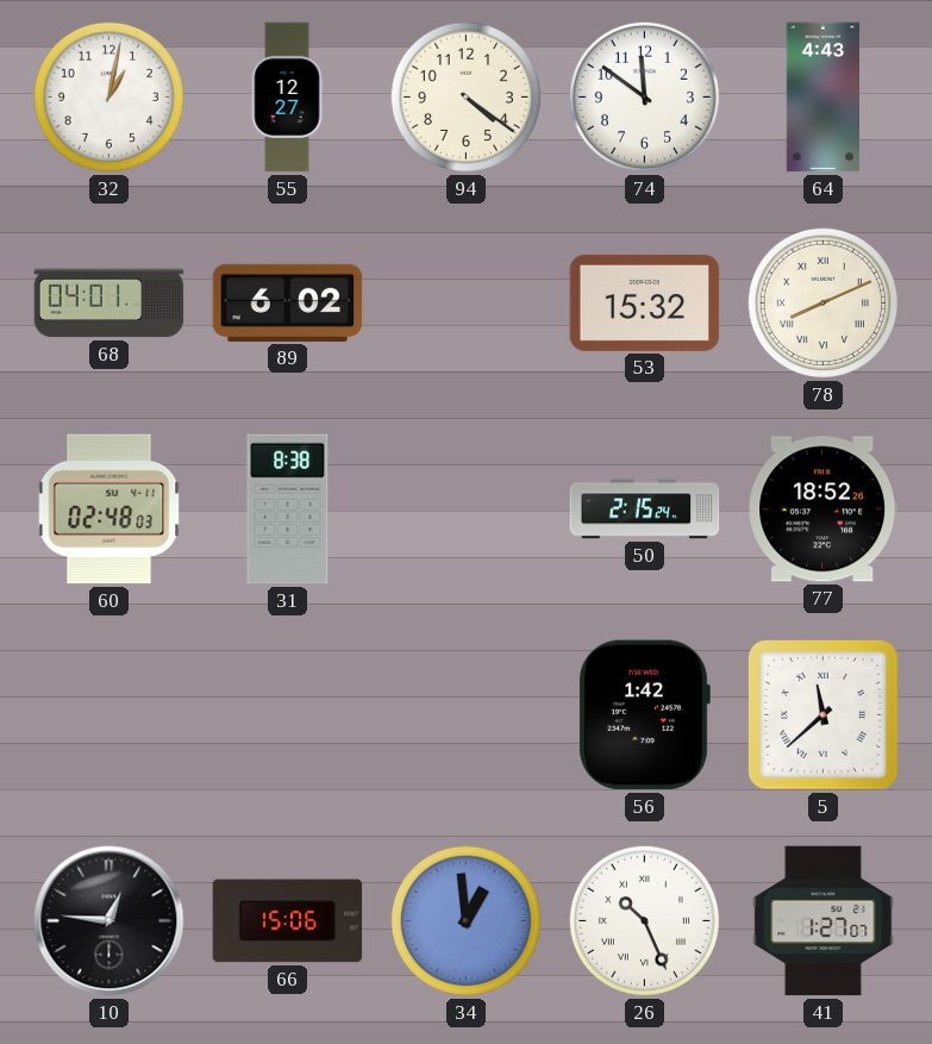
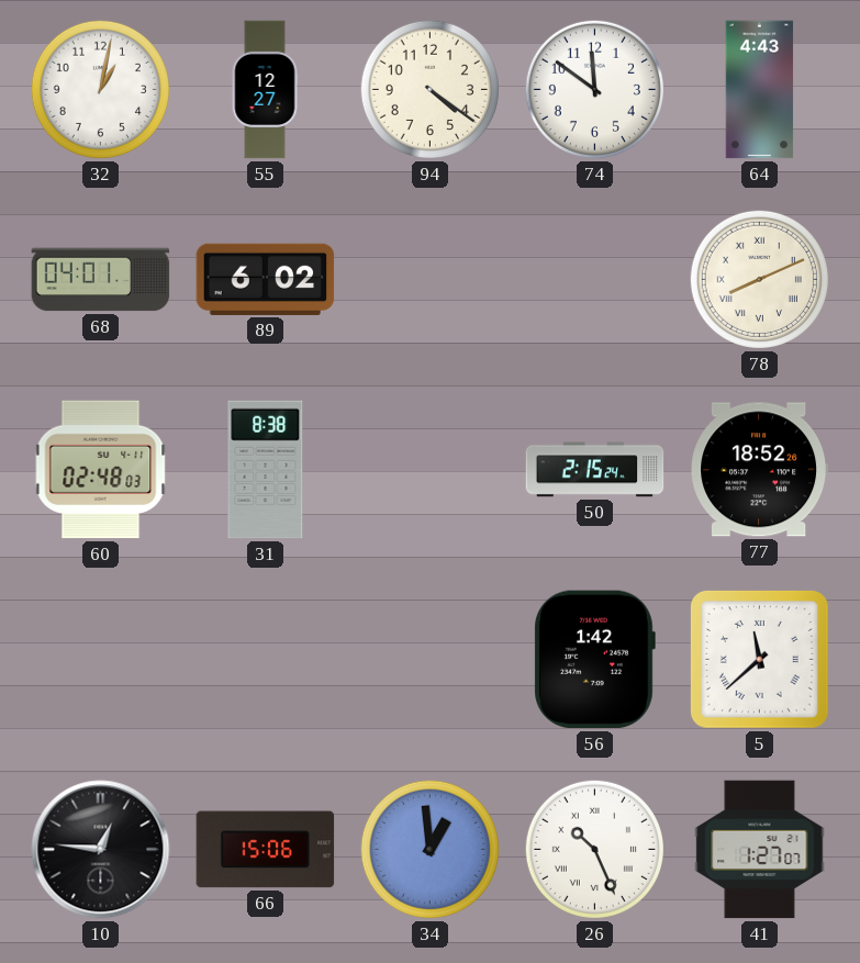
53: 15:32 -> none (645, 302)
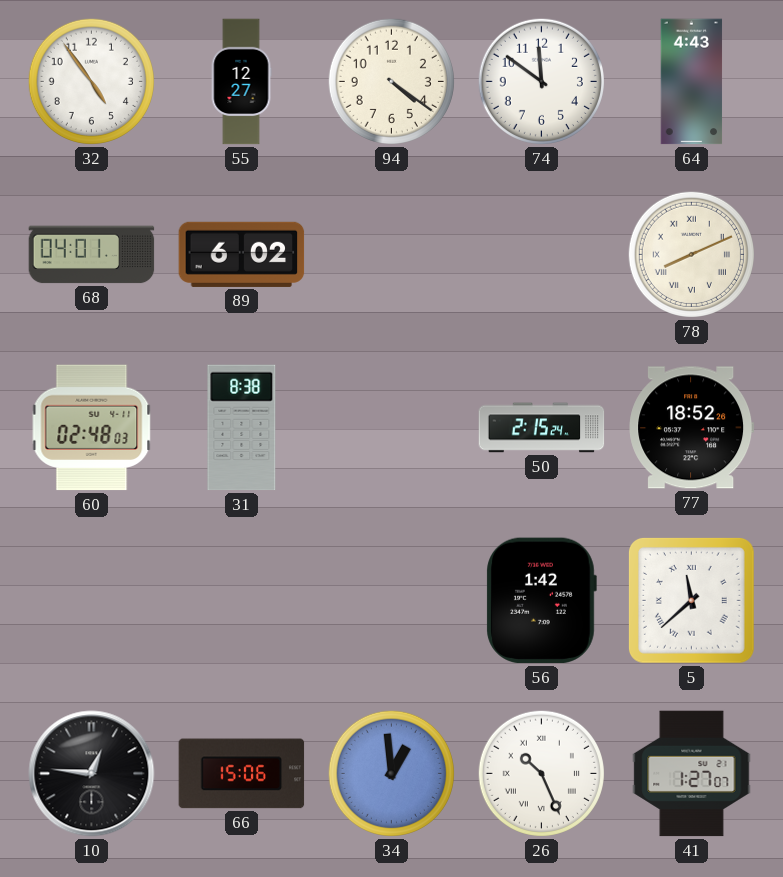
32: 1:02 -> 4:54 (91, 81)
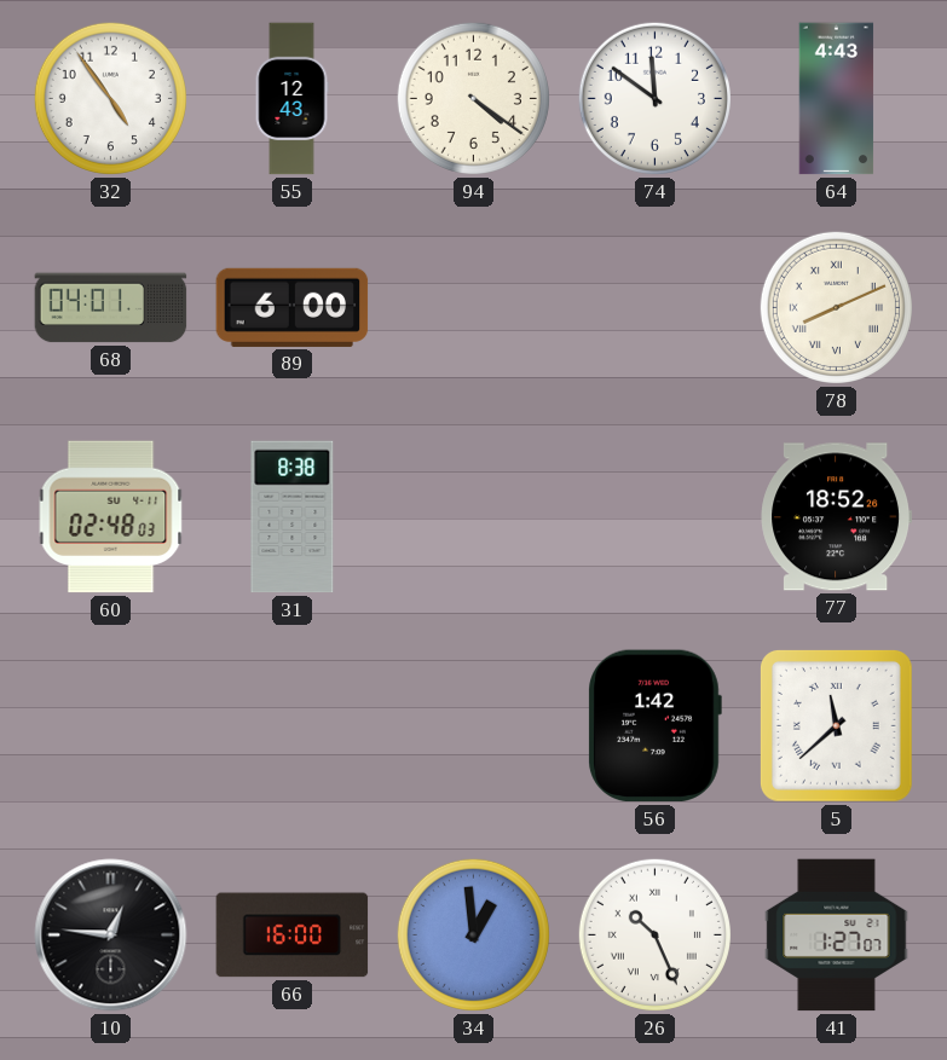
55: 12:27 -> 12:43 (291, 99)
89: 6:02 -> 6:00 (293, 307)
50: 2:15 -> none (542, 428)
66: 15:06 -> 16:00 (293, 936)
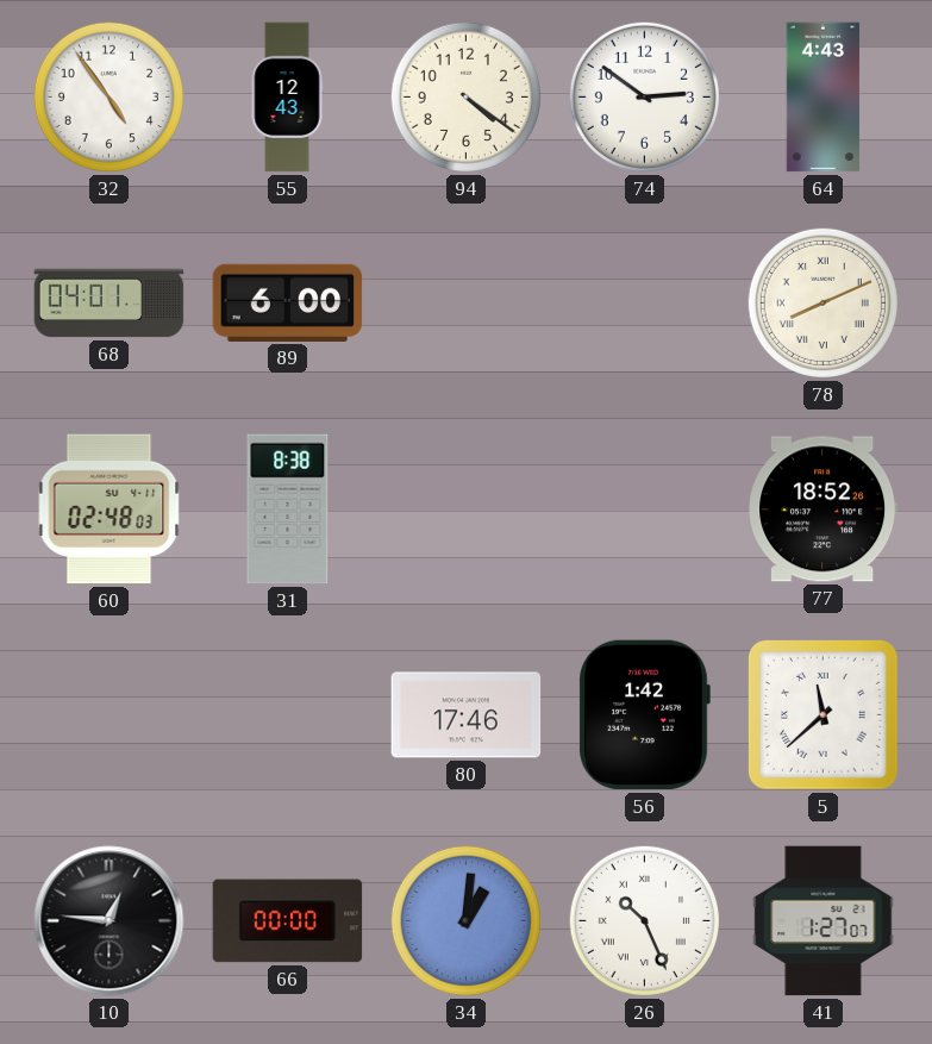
74: 11:51 -> 2:51 (644, 96)
80: none -> 17:46 (467, 715)
66: 16:00 -> 00:00 (288, 921)
34: 12:59 -> 1:01 (465, 920)
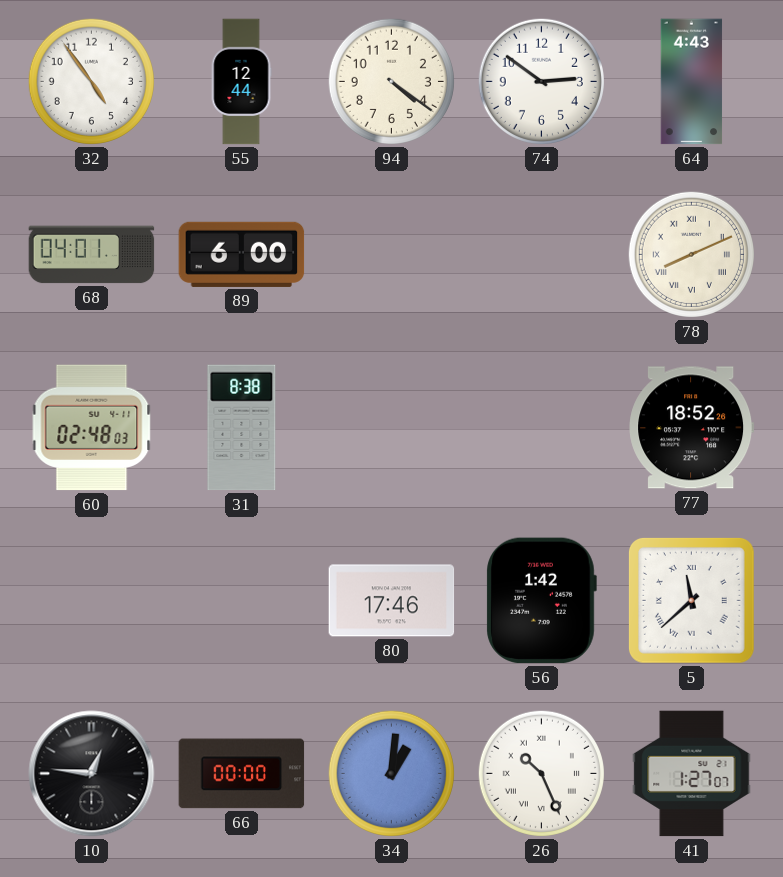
55: 12:43 -> 12:44 (241, 82)
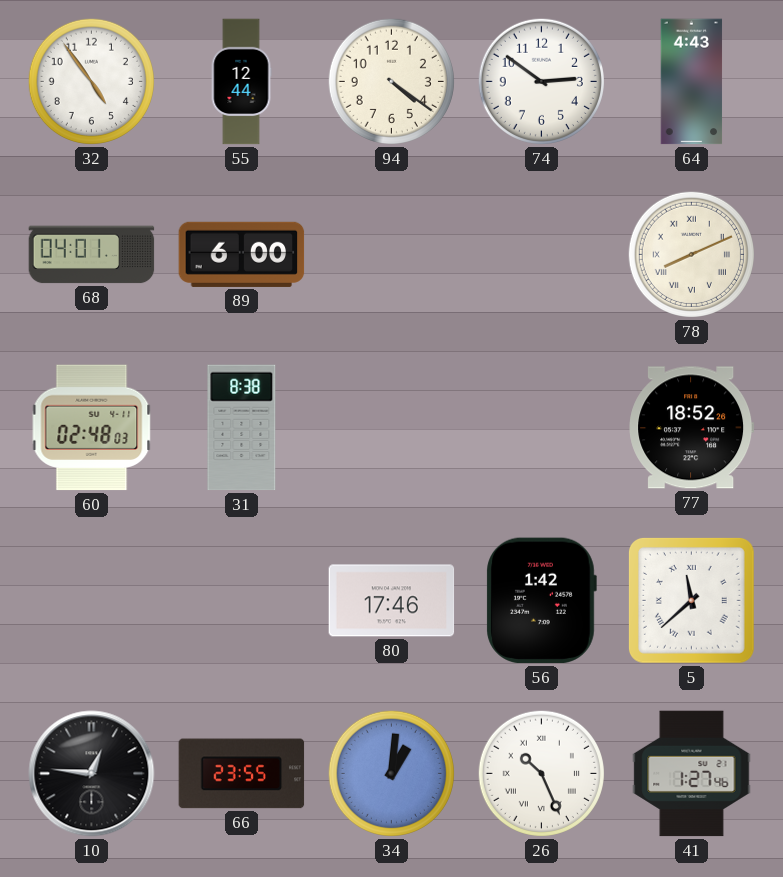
66: 00:00 -> 23:55 (242, 774)
41: 1:27:07 -> 1:27:46 (692, 774)
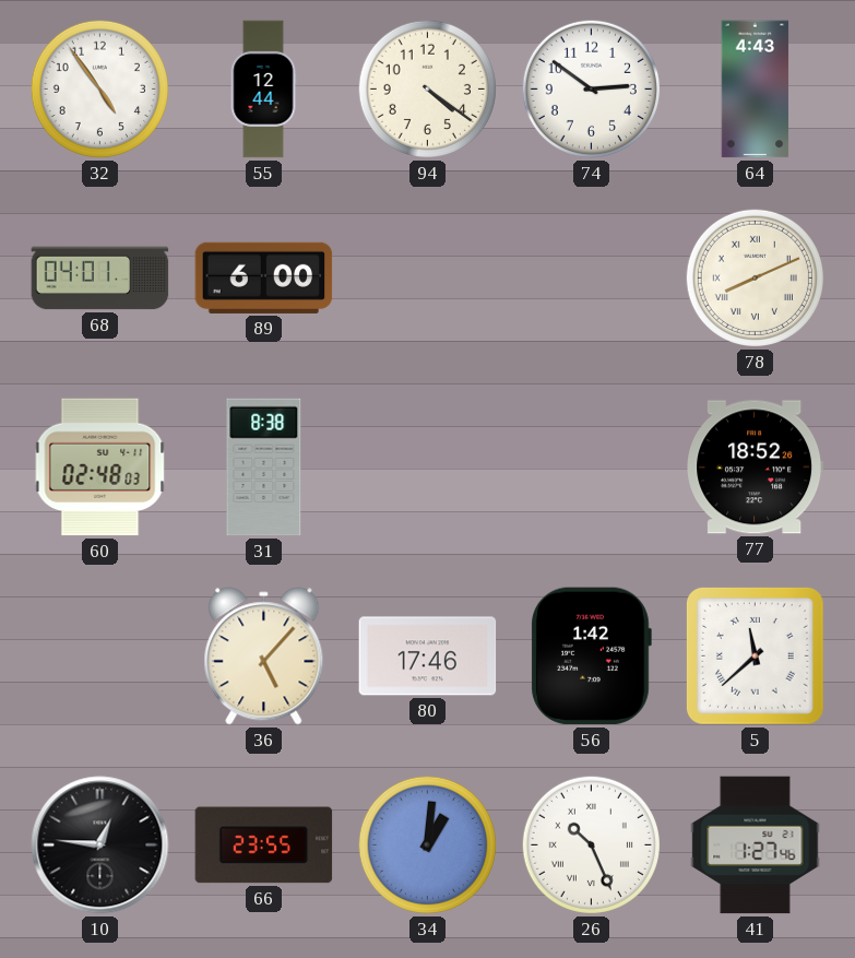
36: none -> 5:07 (264, 657)
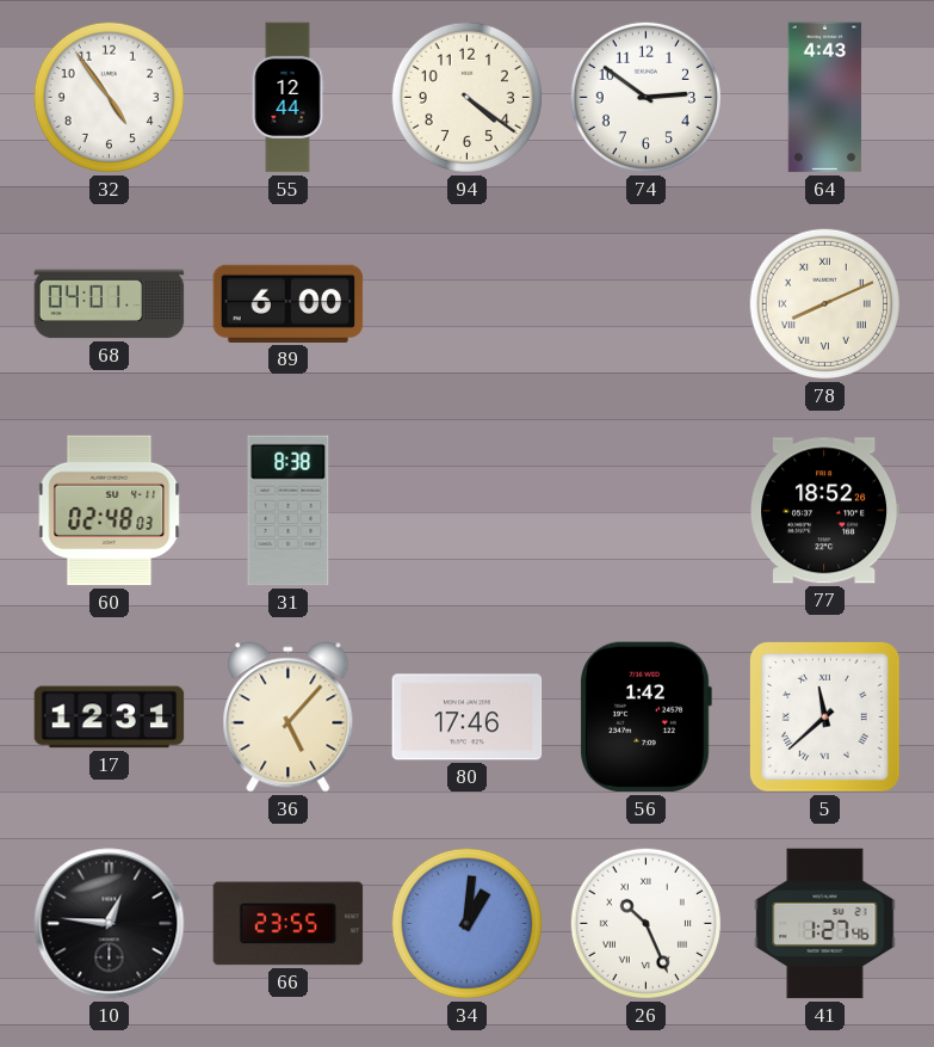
17: none -> 12:31 (110, 717)
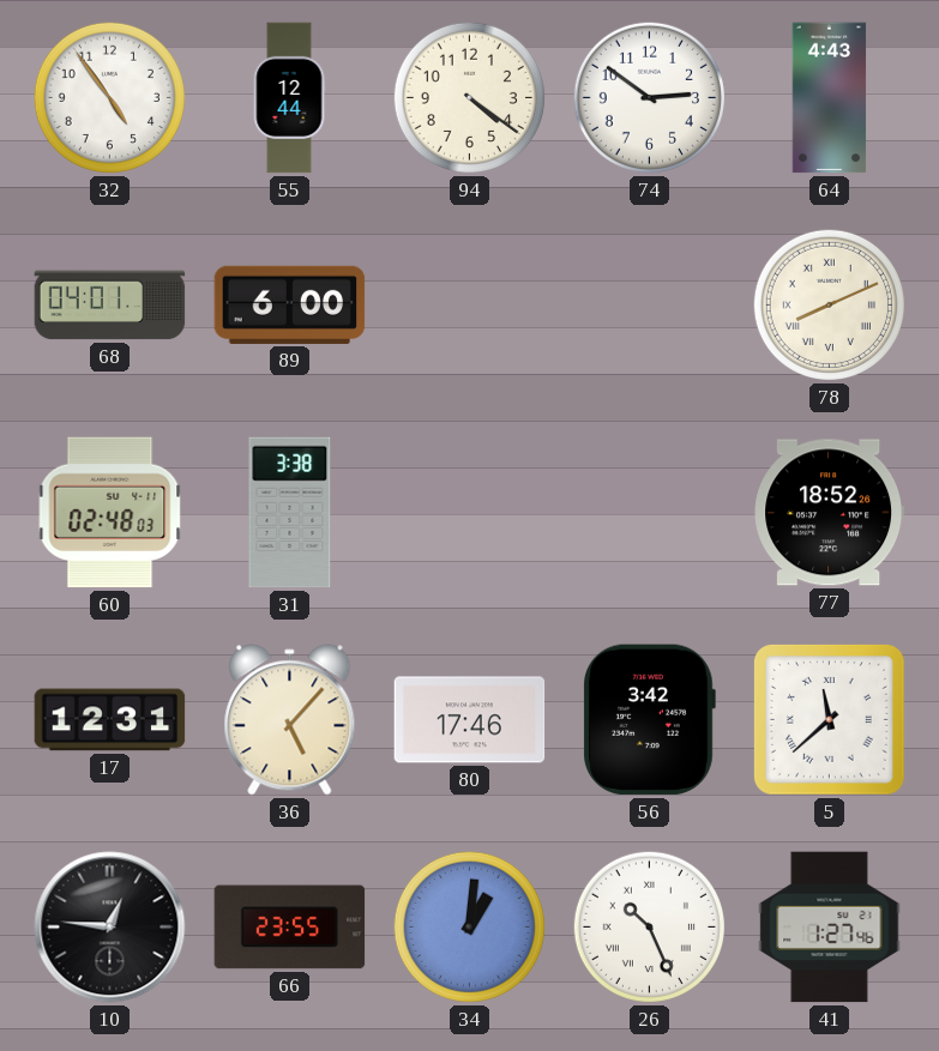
31: 8:38 -> 3:38 (290, 513)
56: 1:42 -> 3:42 (649, 720)
